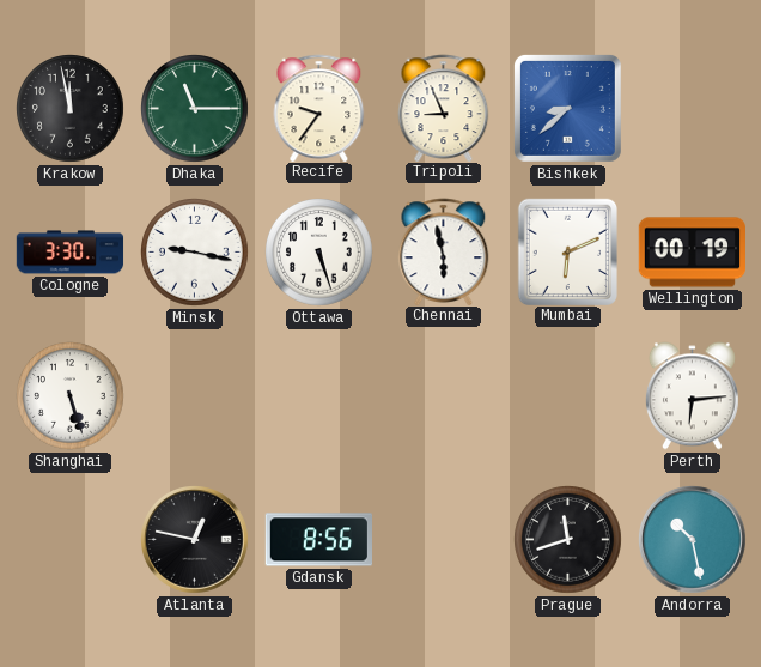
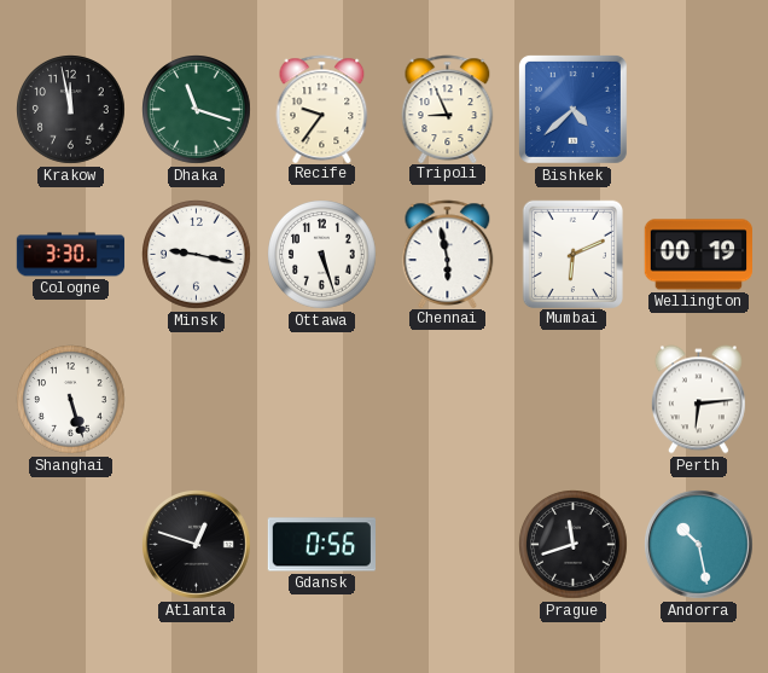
Dhaka: 11:15 -> 11:18 (197, 110)
Bishkek: 8:38 -> 4:38 (572, 109)
Atlanta: 12:47 -> 12:48 (197, 545)
Gdansk: 8:56 -> 0:56 (321, 545)
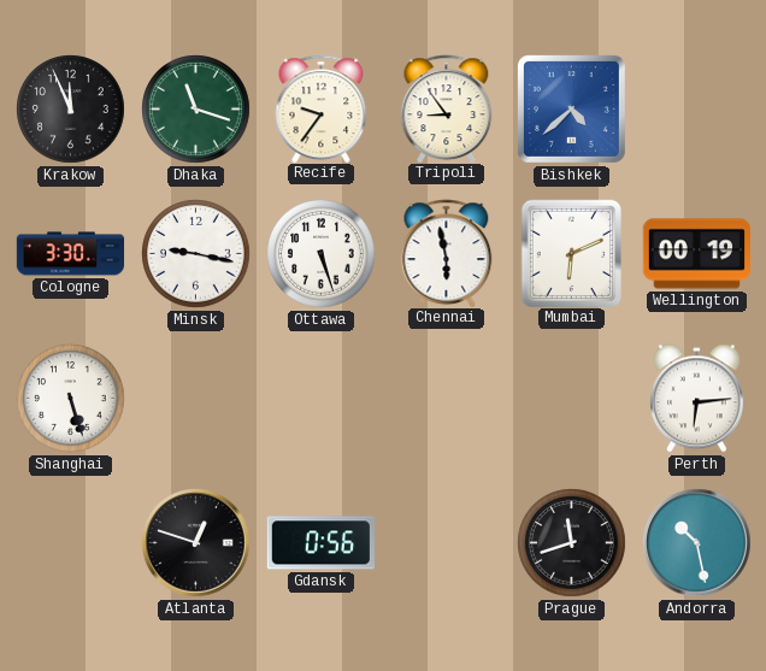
Krakow: 11:58 -> 11:56 (71, 110)
Tripoli: 8:56 -> 8:54 (447, 108)
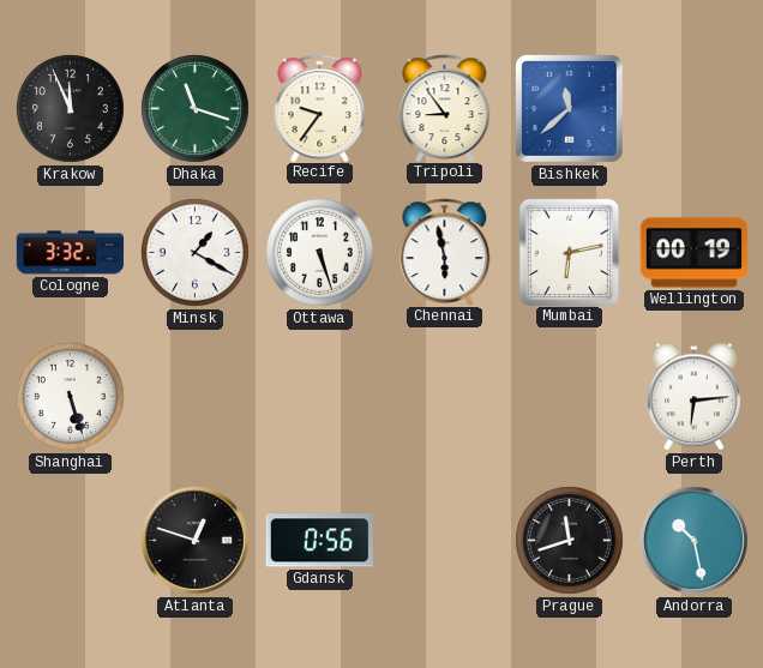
Bishkek: 4:38 -> 11:38 (569, 108)
Cologne: 3:30 -> 3:32 (71, 253)
Minsk: 9:17 -> 1:20 (196, 253)
Mumbai: 6:11 -> 6:13 (569, 252)
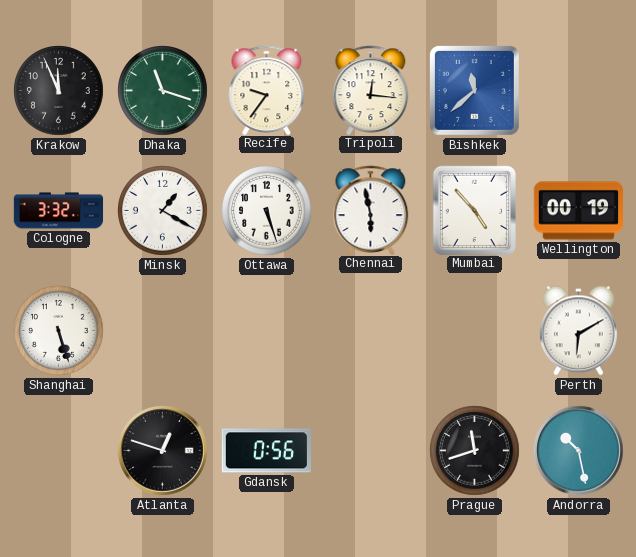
Tripoli: 8:54 -> 12:16 (371, 90)
Mumbai: 6:13 -> 4:53 (474, 210)
Perth: 6:14 -> 6:10 (578, 331)
